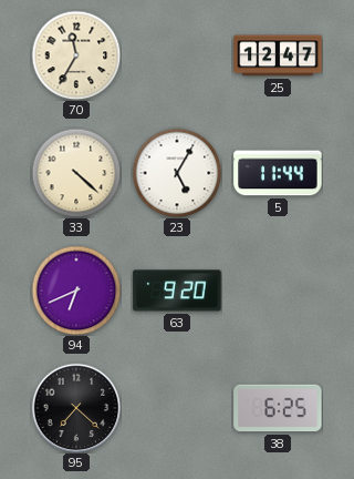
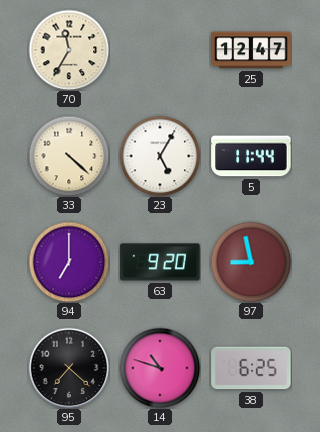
94: 6:41 -> 7:00 (69, 262)
97: none -> 8:58 (251, 262)
14: none -> 10:48 (160, 368)
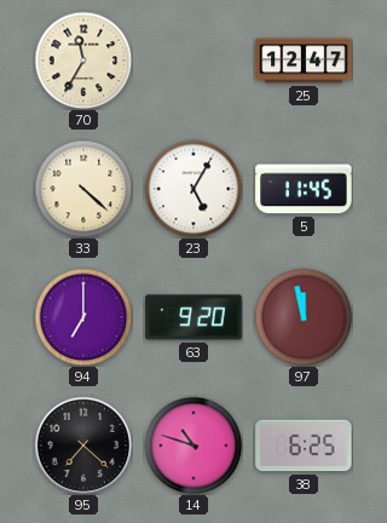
5: 11:44 -> 11:45 (304, 189)
97: 8:58 -> 11:58 (304, 317)
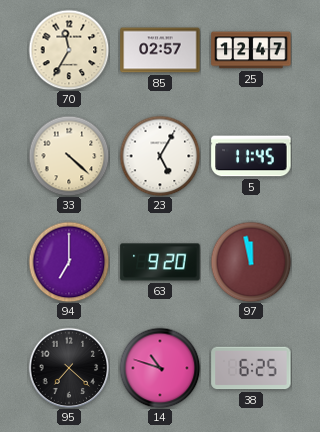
85: none -> 02:57 (160, 50)
